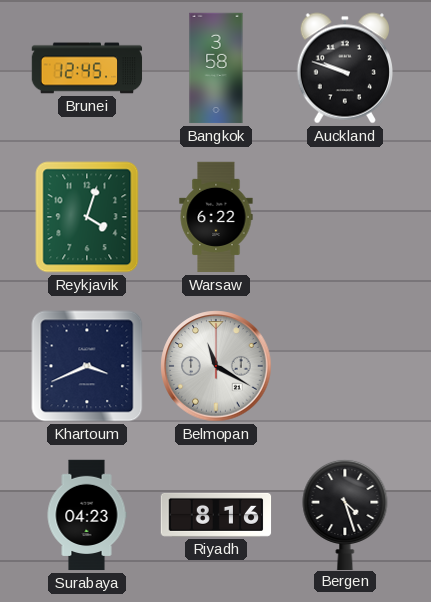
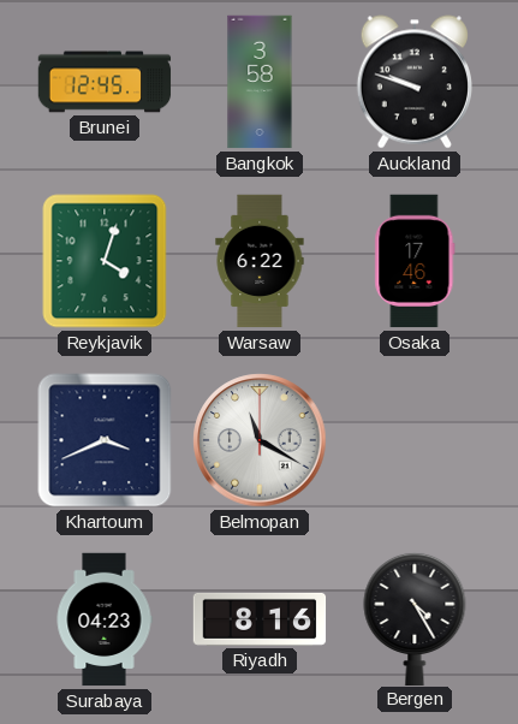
Osaka: none -> 17:46 (415, 261)
Bergen: 4:27 -> 4:25 (415, 618)
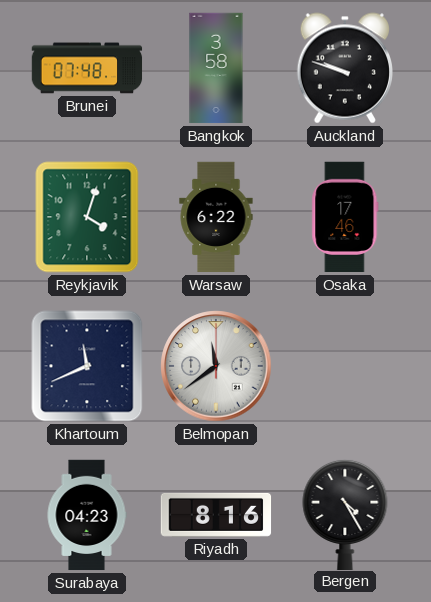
Brunei: 12:45 -> 07:48 (87, 68)
Khartoum: 3:41 -> 11:41 (87, 366)
Belmopan: 11:20 -> 11:39 (216, 366)
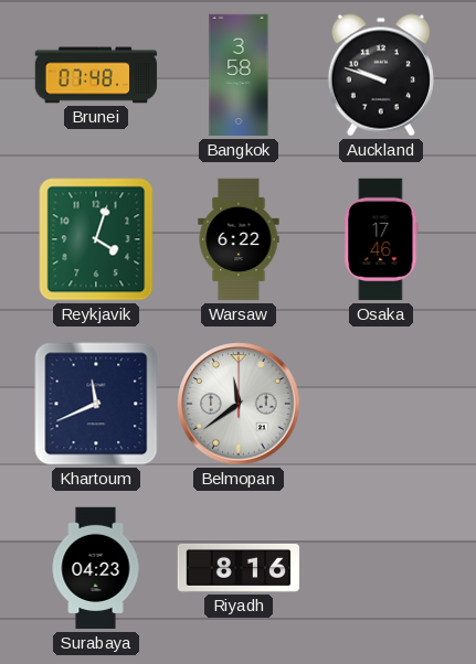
Bergen: 4:25 -> none (345, 514)
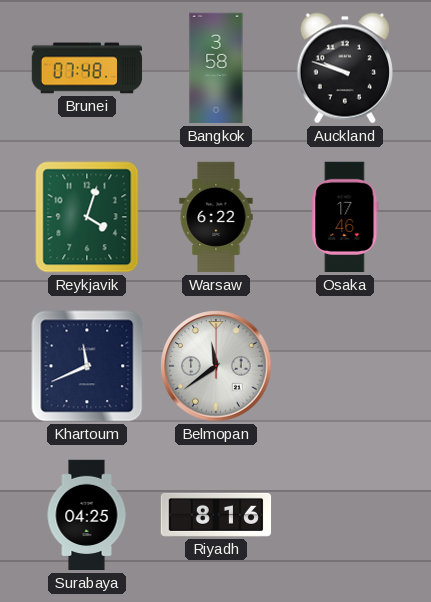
Surabaya: 04:23 -> 04:25 (87, 515)
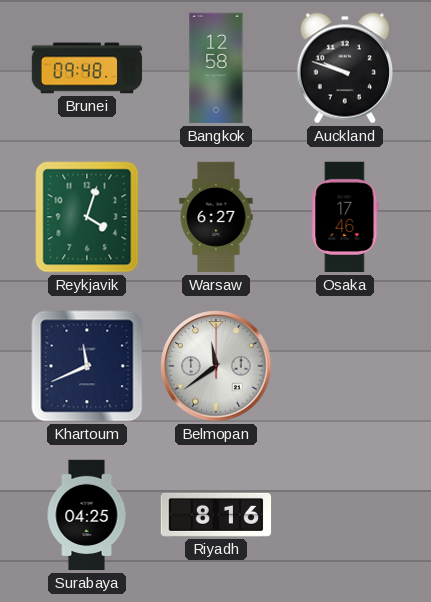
Brunei: 07:48 -> 09:48 (87, 68)
Bangkok: 3:58 -> 12:58 (216, 68)
Warsaw: 6:22 -> 6:27 (216, 217)
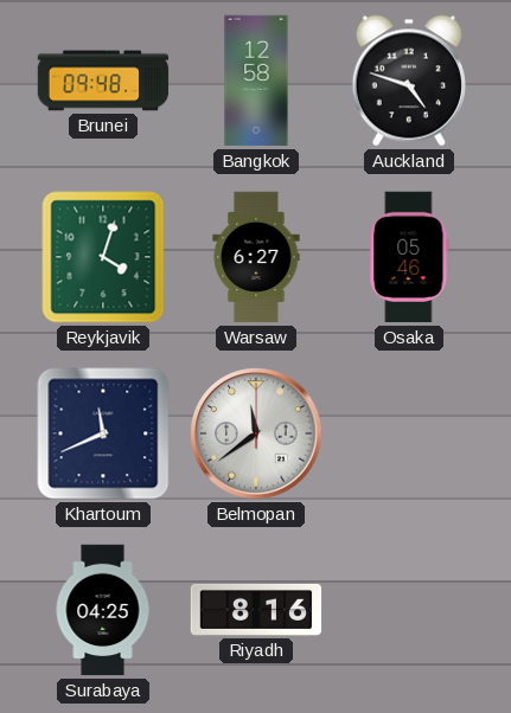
Auckland: 9:48 -> 4:48 (409, 81)
Osaka: 17:46 -> 05:46 (409, 257)
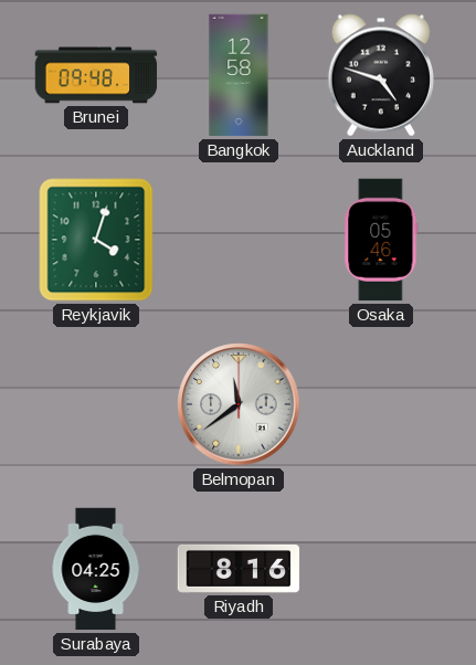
Warsaw: 6:27 -> none (256, 257)
Khartoum: 11:41 -> none (103, 433)
